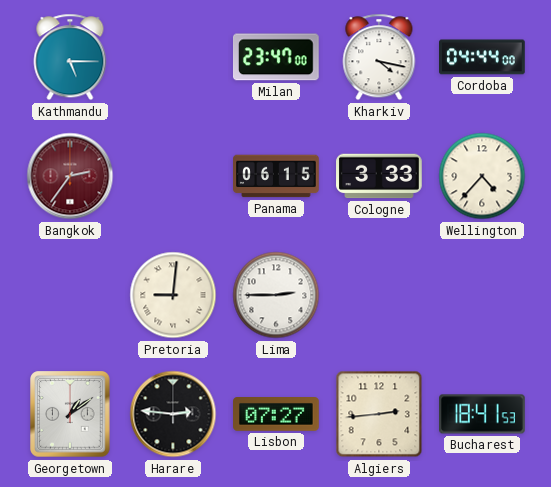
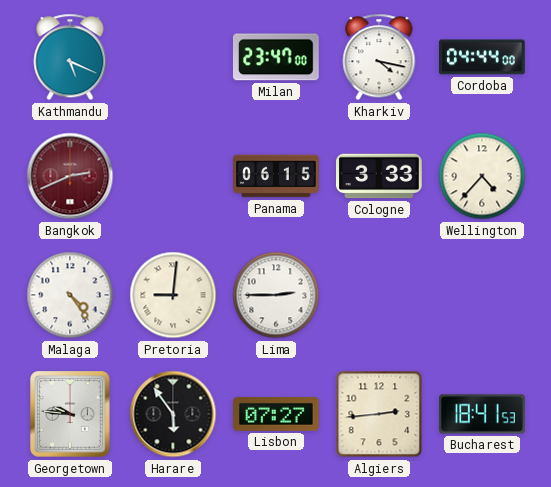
Kathmandu: 5:15 -> 5:19 (70, 57)
Bangkok: 2:36 -> 2:41 (70, 176)
Malaga: none -> 4:24 (70, 295)
Georgetown: 1:09 -> 9:46 (70, 414)
Harare: 2:46 -> 5:54 (173, 414)
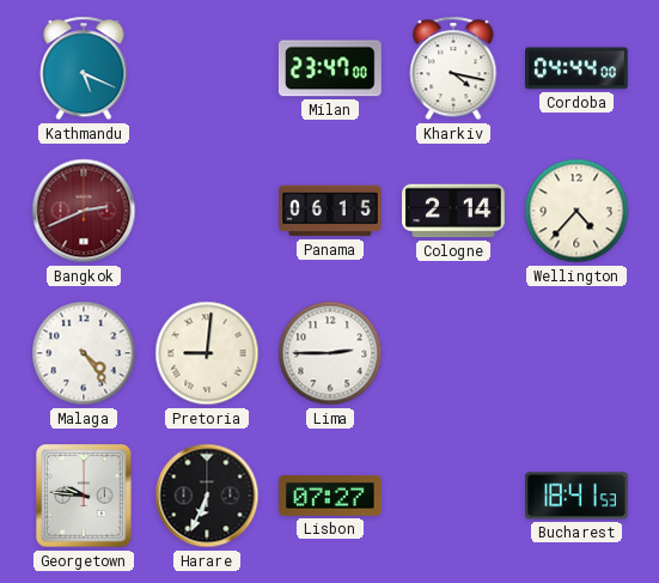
Cologne: 3:33 -> 2:14 (453, 211)
Harare: 5:54 -> 6:34 (207, 496)
Algiers: 2:44 -> none (379, 414)
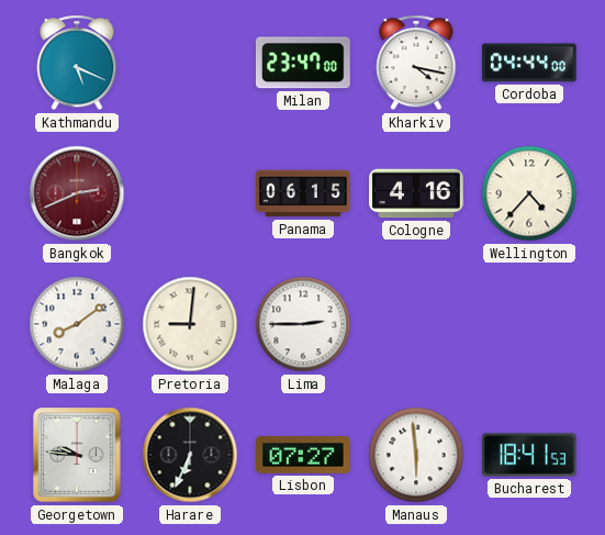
Cologne: 2:14 -> 4:16 (416, 193)
Malaga: 4:24 -> 8:09 (77, 324)
Manaus: none -> 5:59 (416, 455)
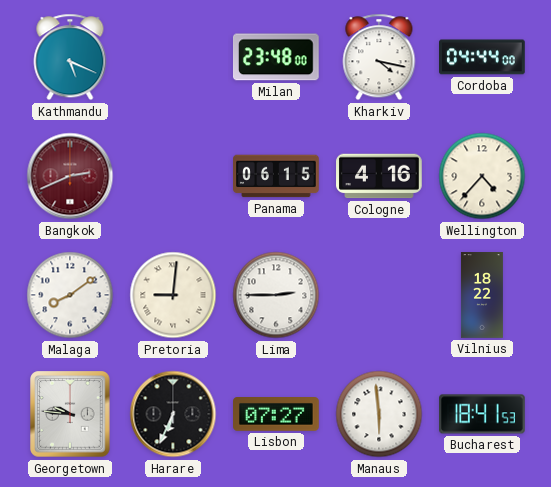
Milan: 23:47 -> 23:48 (276, 57)
Vilnius: none -> 18:22 (482, 295)
